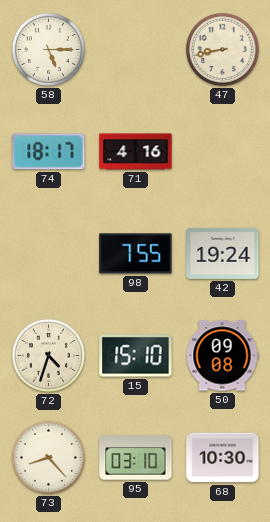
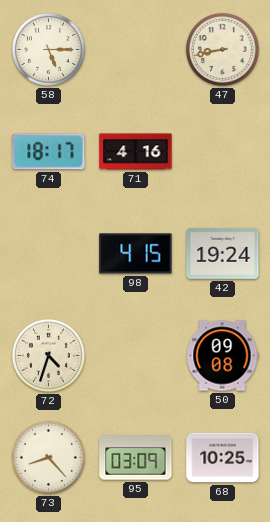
98: 7:55 -> 4:15 (136, 254)
15: 15:10 -> none (136, 356)
95: 03:10 -> 03:09 (136, 458)
68: 10:30 -> 10:25 (223, 458)
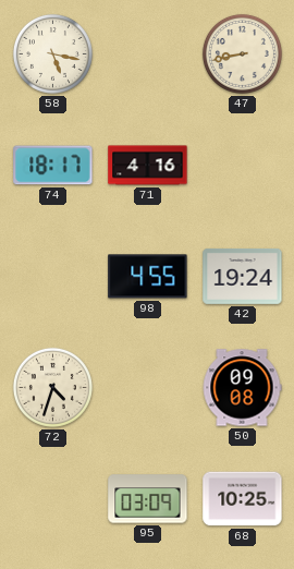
58: 5:15 -> 5:17 (52, 53)
98: 4:15 -> 4:55 (148, 277)
73: 8:23 -> none (48, 457)
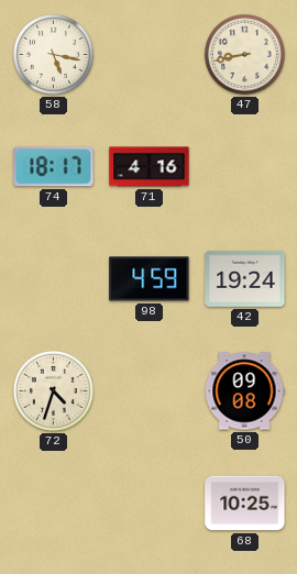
98: 4:55 -> 4:59 (150, 279)
95: 03:09 -> none (148, 499)
